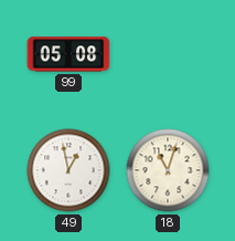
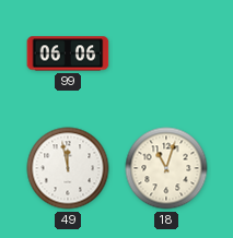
99: 05:08 -> 06:06 (68, 53)
49: 12:58 -> 11:58 (68, 168)
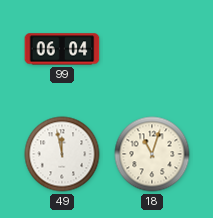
99: 06:06 -> 06:04 (62, 49)
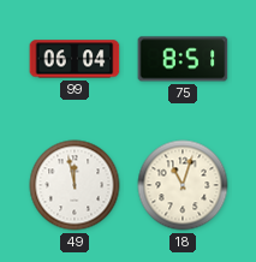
75: none -> 8:51 (183, 59)
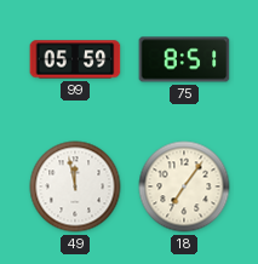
99: 06:04 -> 05:59 (75, 59)
18: 11:03 -> 7:06 (184, 186)
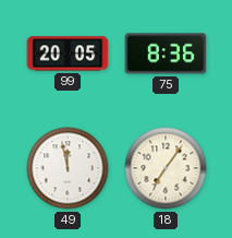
99: 05:59 -> 20:05 (68, 53)
75: 8:51 -> 8:36 (166, 53)
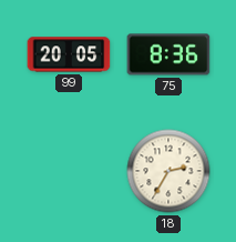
49: 11:58 -> none (68, 168)
18: 7:06 -> 2:35 (168, 171)
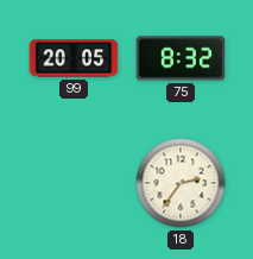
75: 8:36 -> 8:32 (181, 58)
18: 2:35 -> 2:36 (181, 183)
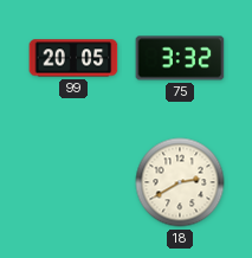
75: 8:32 -> 3:32 (180, 58)
18: 2:36 -> 2:40 (180, 182)
